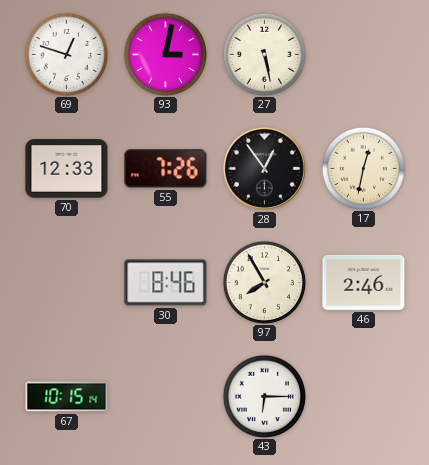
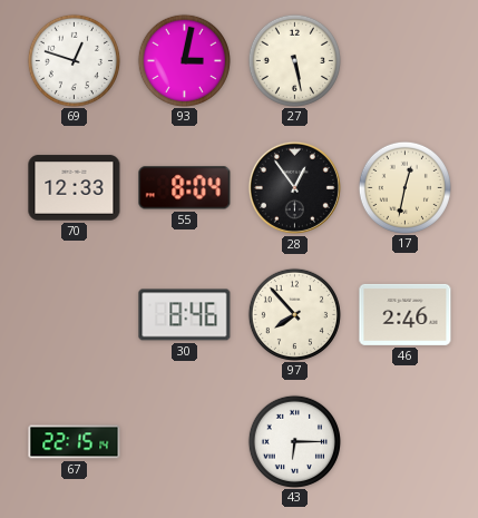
55: 7:26 -> 8:04 (185, 188)
97: 7:55 -> 7:53 (294, 314)
67: 10:15 -> 22:15 (75, 442)
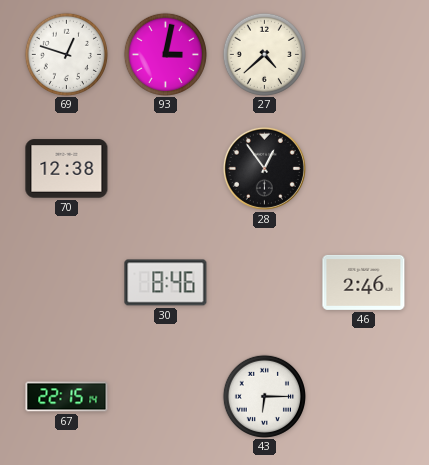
27: 5:28 -> 4:38 (264, 54)
70: 12:33 -> 12:38 (67, 169)
55: 8:04 -> none (185, 188)
17: 12:32 -> none (404, 187)
97: 7:53 -> none (294, 314)
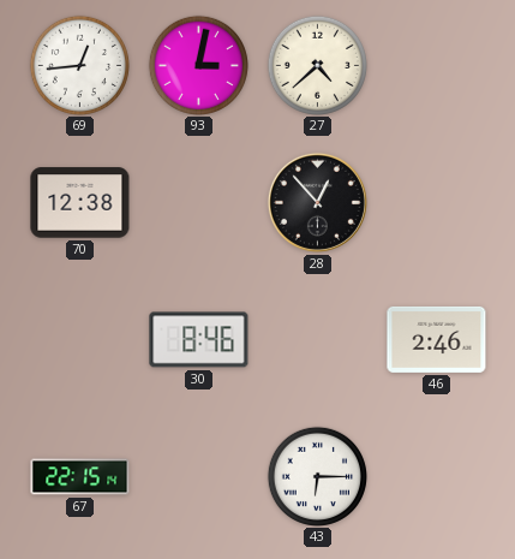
69: 12:48 -> 12:44 (79, 65)
28: 12:54 -> 12:53 (317, 202)
